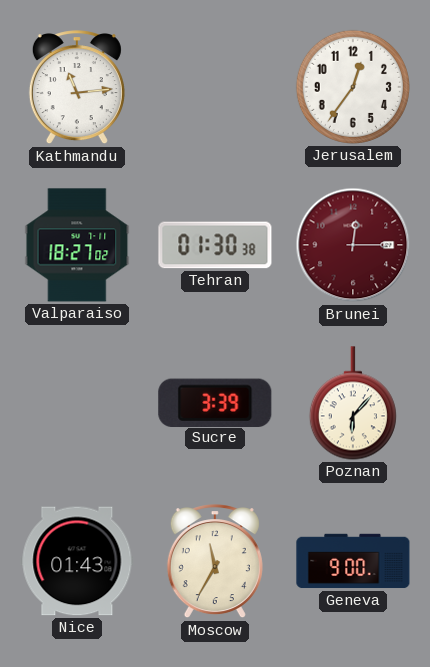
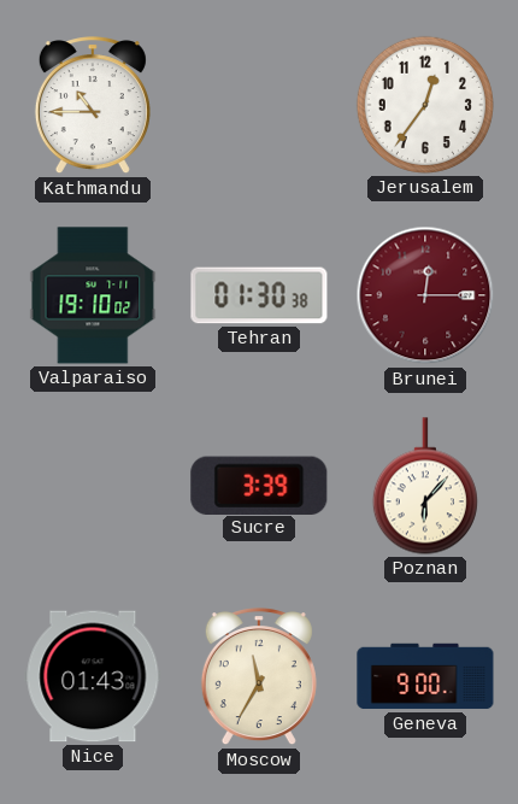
Kathmandu: 11:14 -> 10:45 (93, 106)
Valparaiso: 18:27 -> 19:10 (93, 295)
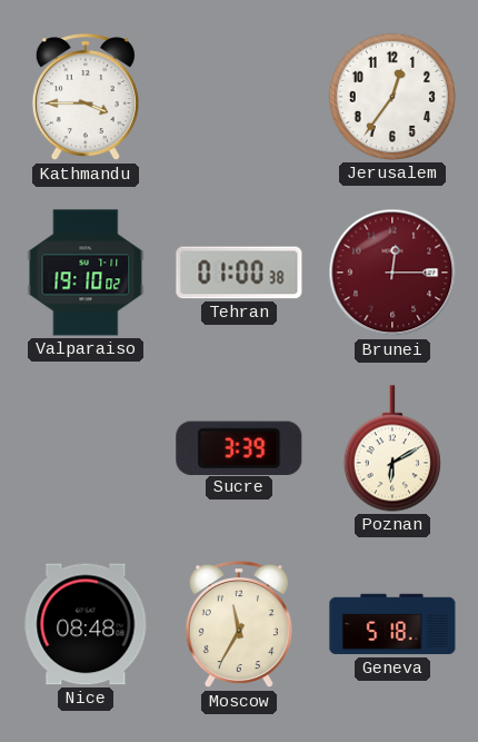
Kathmandu: 10:45 -> 3:45 (86, 98)
Tehran: 01:30 -> 01:00 (239, 273)
Poznan: 6:07 -> 6:10 (392, 448)
Nice: 01:43 -> 08:48 (86, 624)
Geneva: 9:00 -> 5:18 (392, 624)
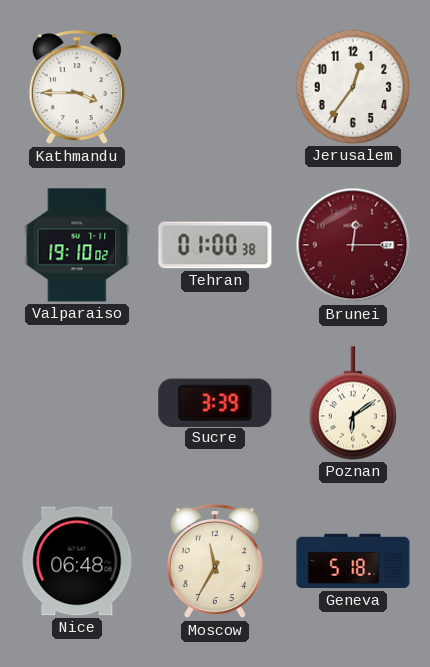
Poznan: 6:10 -> 6:09 (353, 403)
Nice: 08:48 -> 06:48 (77, 561)
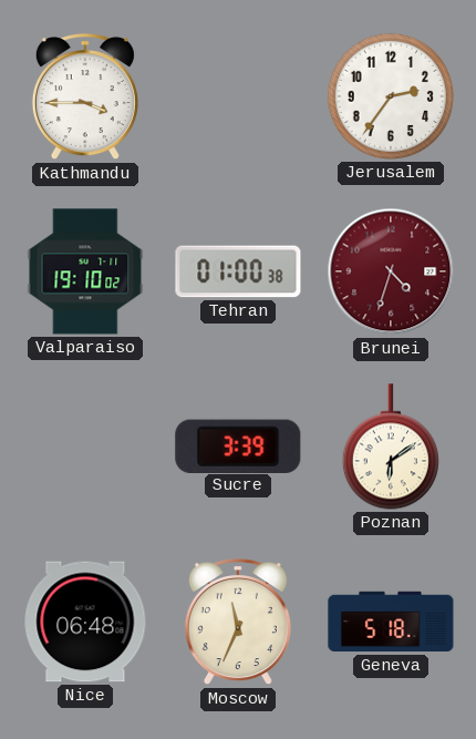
Jerusalem: 12:36 -> 2:36 (391, 96)
Brunei: 12:15 -> 4:33 (391, 271)
Moscow: 11:35 -> 11:34 (238, 623)
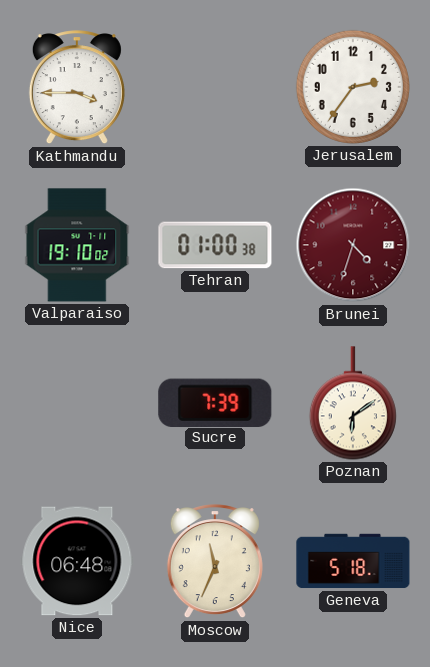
Sucre: 3:39 -> 7:39 (215, 402)
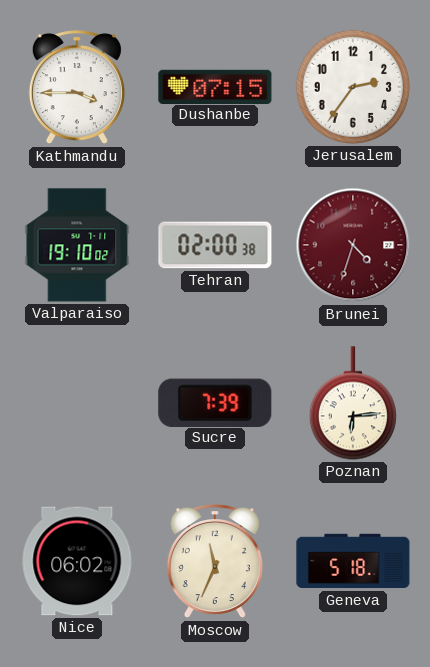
Dushanbe: none -> 07:15 (215, 86)
Tehran: 01:00 -> 02:00 (215, 245)
Poznan: 6:09 -> 6:14 (353, 403)
Nice: 06:48 -> 06:02 (77, 561)
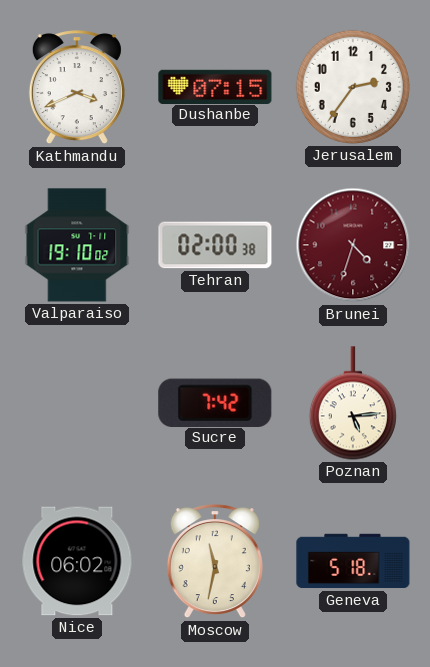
Kathmandu: 3:45 -> 3:41 (77, 88)
Sucre: 7:39 -> 7:42 (215, 402)
Poznan: 6:14 -> 5:14 (353, 403)
Moscow: 11:34 -> 11:32 (215, 562)
